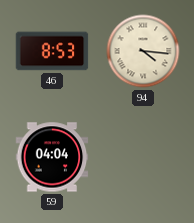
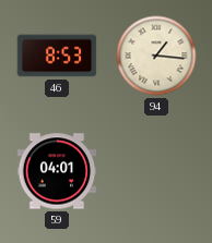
94: 4:16 -> 1:16 (156, 56)
59: 04:04 -> 04:01 (57, 171)
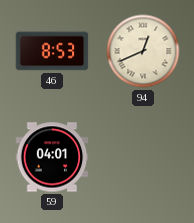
94: 1:16 -> 12:41 (143, 51)
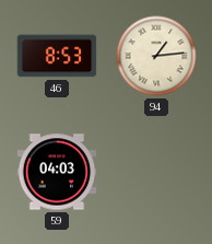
94: 12:41 -> 1:14 (156, 56)
59: 04:01 -> 04:03 (57, 172)
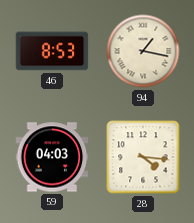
94: 1:14 -> 1:17 (143, 51)
28: none -> 4:16 (143, 157)
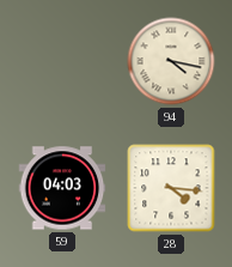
46: 8:53 -> none (52, 51)
94: 1:17 -> 4:17 (171, 61)
